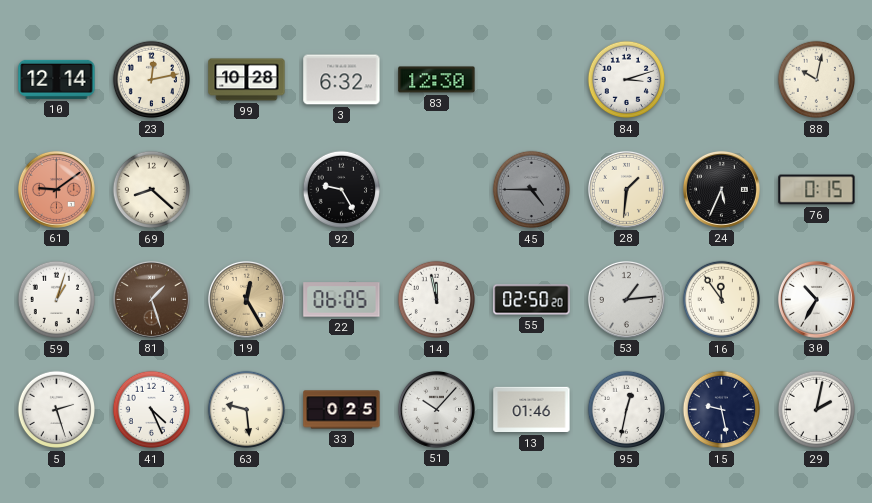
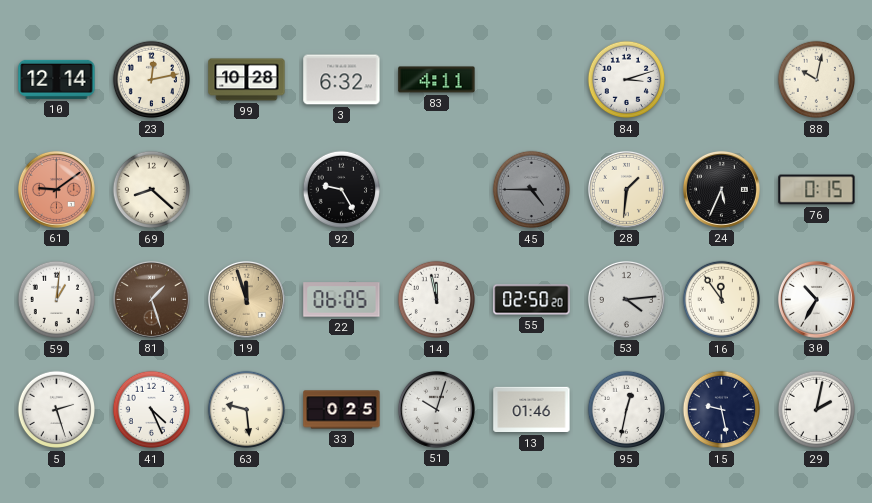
83: 12:30 -> 4:11 (437, 80)
59: 1:03 -> 1:01 (57, 300)
19: 12:25 -> 11:57 (246, 299)
53: 1:14 -> 4:14 (626, 299)
51: 10:07 -> 10:03 (436, 409)
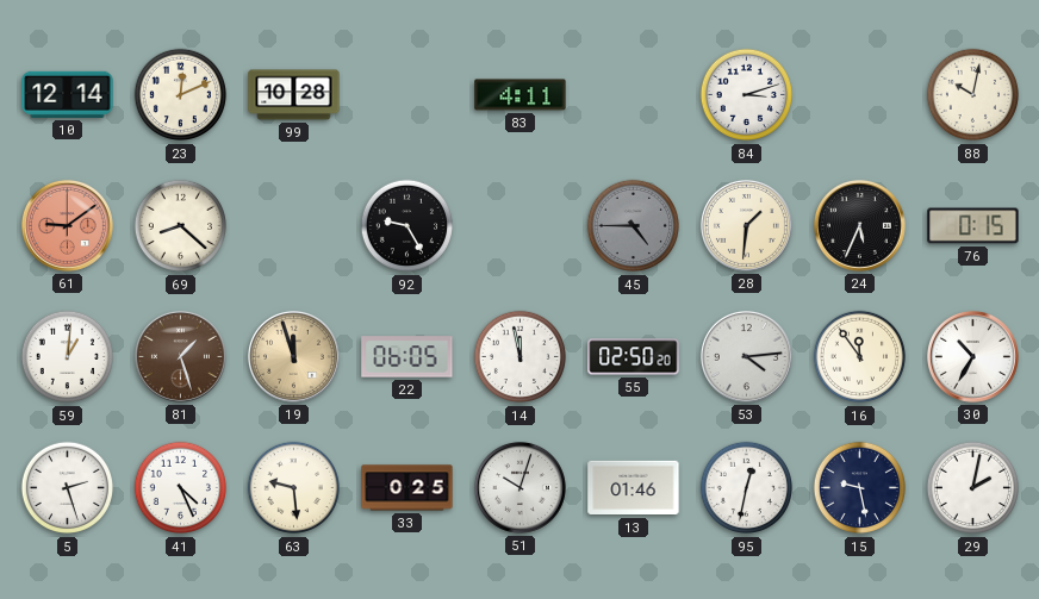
23: 12:13 -> 12:11 (181, 95)
3: 6:32 -> none (342, 80)
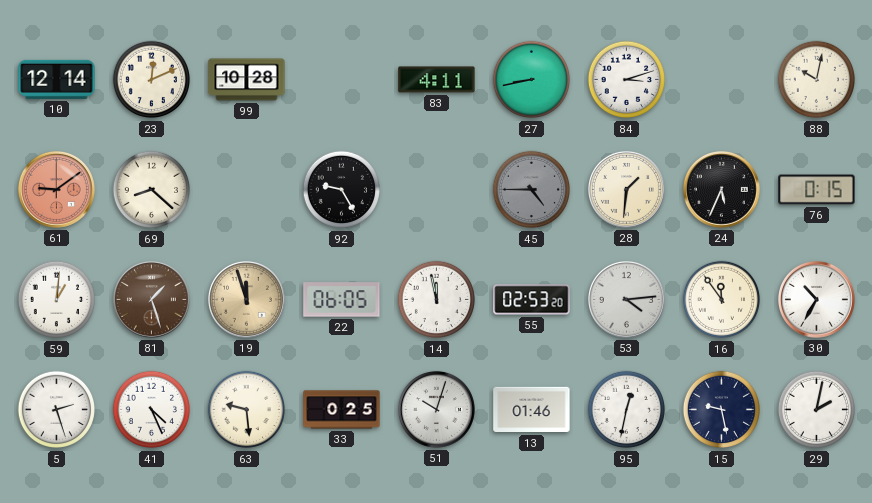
27: none -> 8:43 (532, 80)
55: 02:50 -> 02:53 (532, 300)
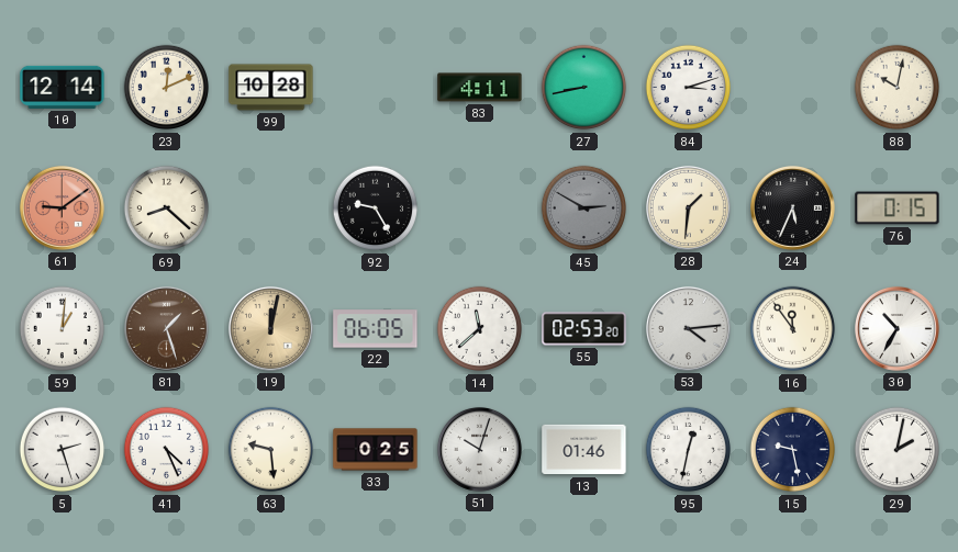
45: 4:45 -> 2:50 (584, 209)
19: 11:57 -> 12:02 (270, 328)
14: 11:58 -> 11:38 (480, 329)
